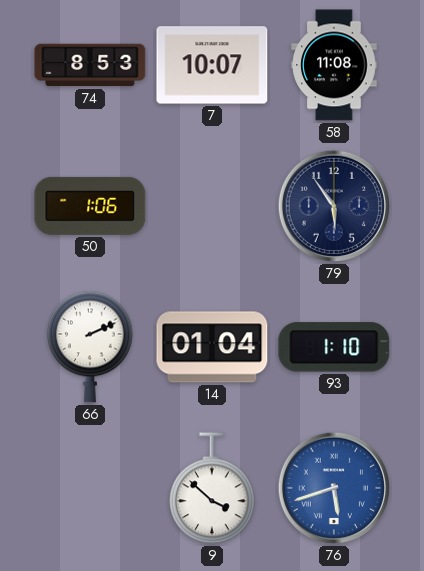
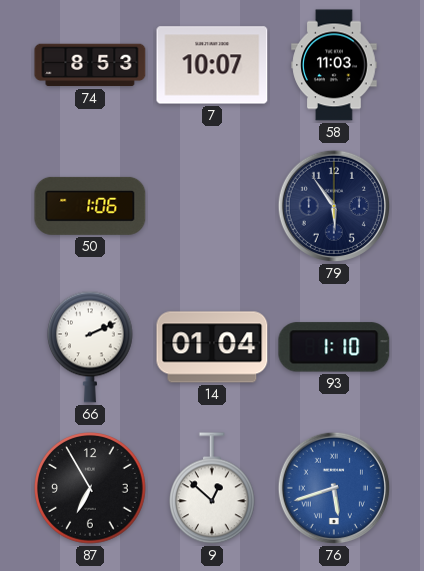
58: 11:08 -> 11:03 (334, 65)
87: none -> 6:55 (90, 488)
9: 3:52 -> 12:52 (213, 489)
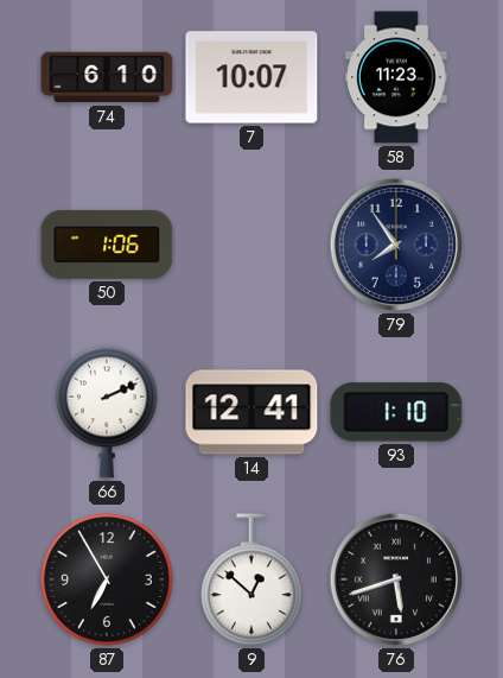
74: 8:53 -> 6:10 (107, 77)
58: 11:03 -> 11:23 (396, 77)
79: 5:54 -> 7:54 (396, 245)
14: 01:04 -> 12:41 (251, 412)
76 dial: blue -> black (396, 579)
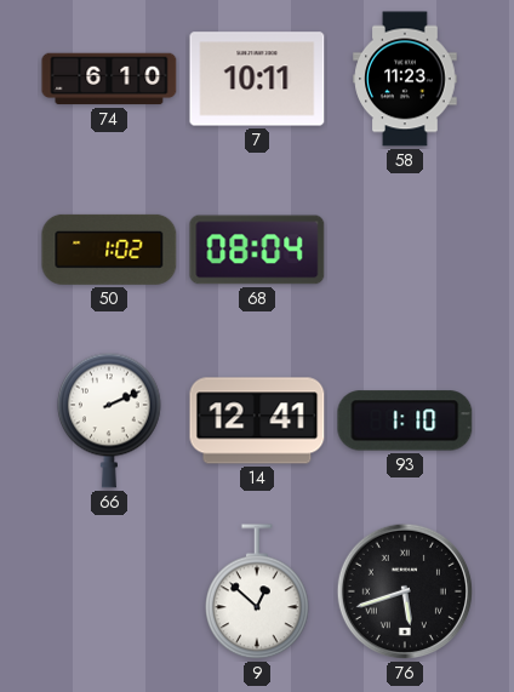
7: 10:07 -> 10:11 (257, 79)
50: 1:06 -> 1:02 (109, 250)
68: none -> 08:04 (257, 250)
79: 7:54 -> none (396, 245)
87: 6:55 -> none (107, 579)
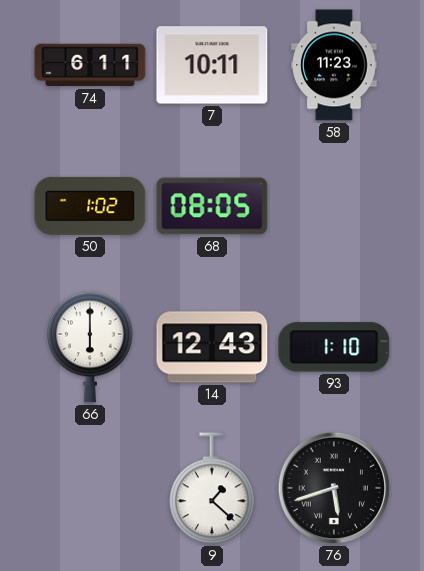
74: 6:10 -> 6:11 (90, 65)
68: 08:04 -> 08:05 (212, 206)
66: 2:11 -> 6:00 (91, 347)
14: 12:41 -> 12:43 (212, 347)
9: 12:52 -> 1:22 (213, 489)
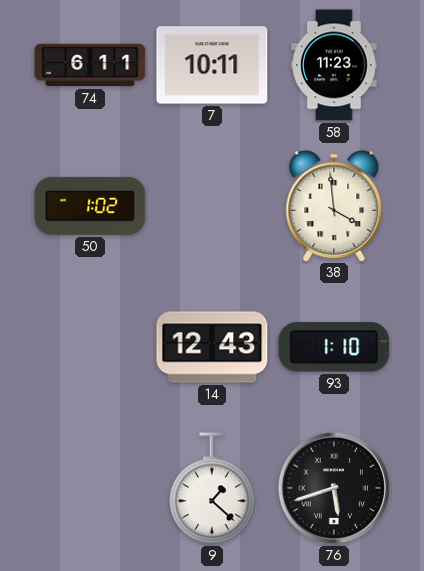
68: 08:05 -> none (212, 206)
38: none -> 3:59 (334, 205)
66: 6:00 -> none (91, 347)
